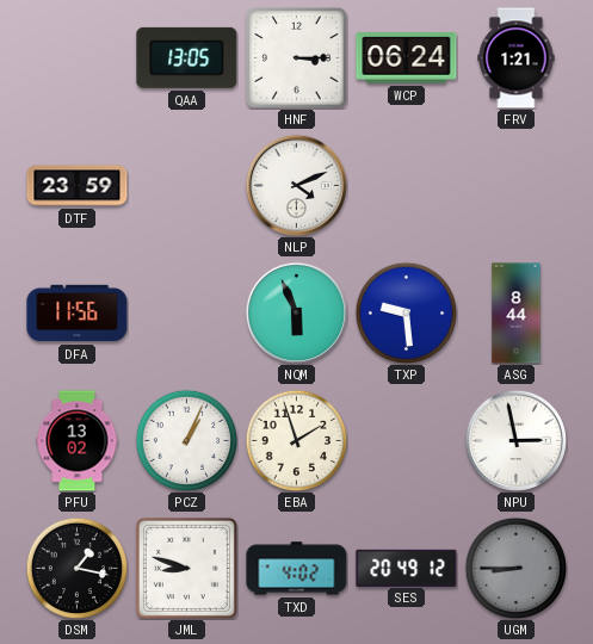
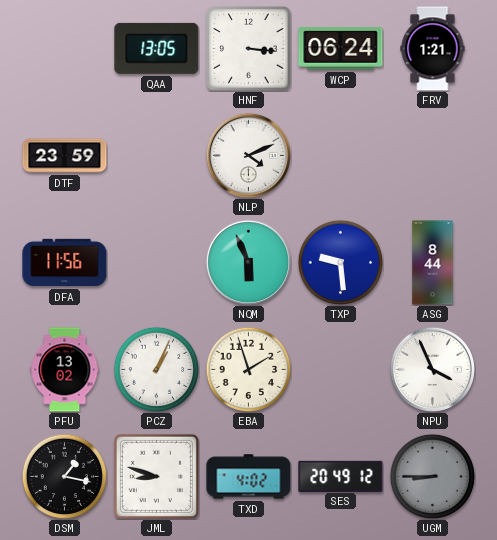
HNF: 3:15 -> 3:16 (249, 49)
NPU: 2:58 -> 3:56 (432, 369)
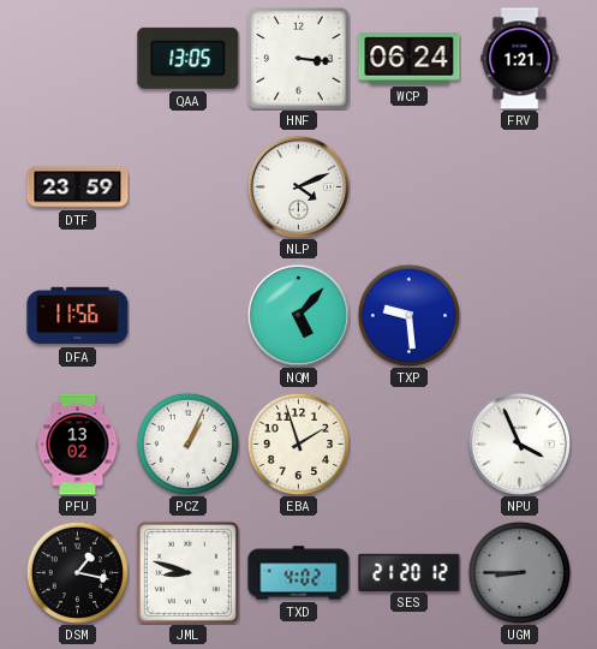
NQM: 5:56 -> 5:07 (298, 315)
ASG: 8:44 -> none (433, 263)
SES: 20:49 -> 21:20 (410, 572)
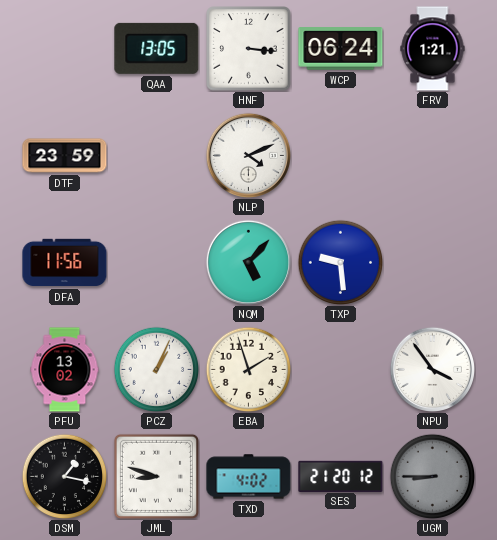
NPU: 3:56 -> 3:54 (432, 369)
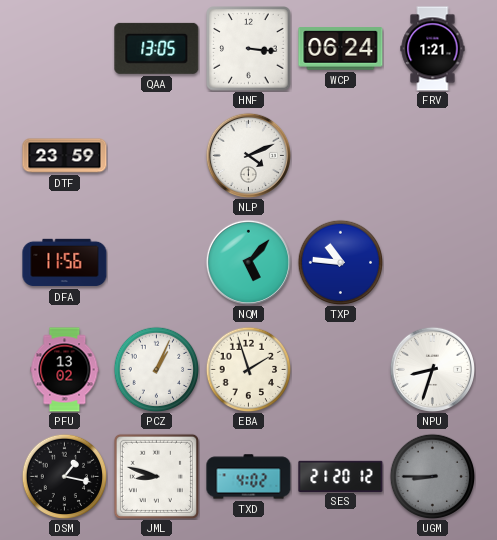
TXP: 9:29 -> 10:46 (340, 262)
NPU: 3:54 -> 8:33 (432, 369)
